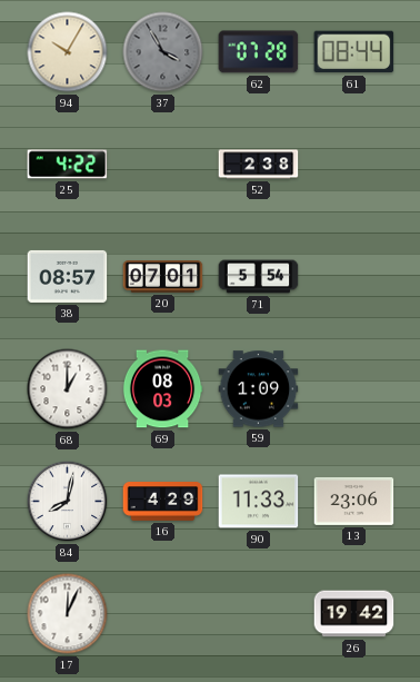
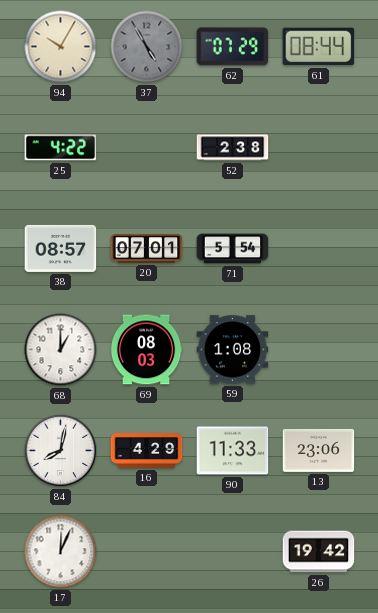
37: 3:55 -> 4:55 (147, 47)
62: 07:28 -> 07:29 (233, 47)
59: 1:09 -> 1:08 (233, 350)
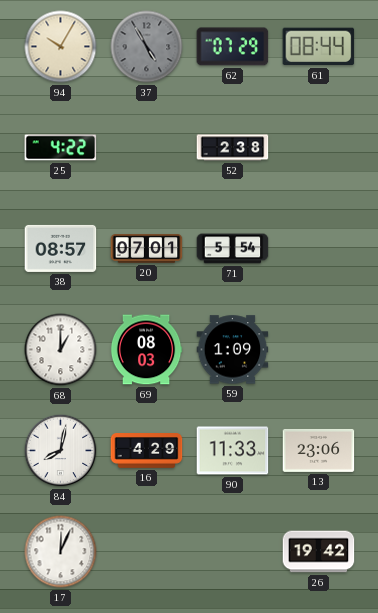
59: 1:08 -> 1:09 (233, 350)
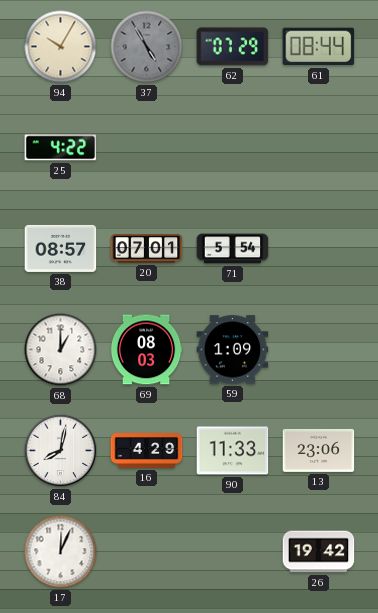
52: 2:38 -> none (233, 148)
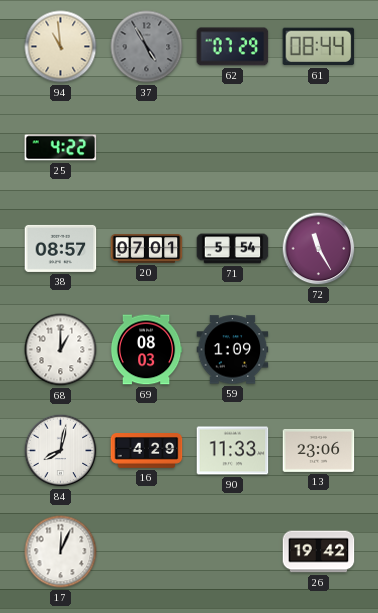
94: 10:05 -> 10:59 (61, 47)
72: none -> 11:25 (319, 249)
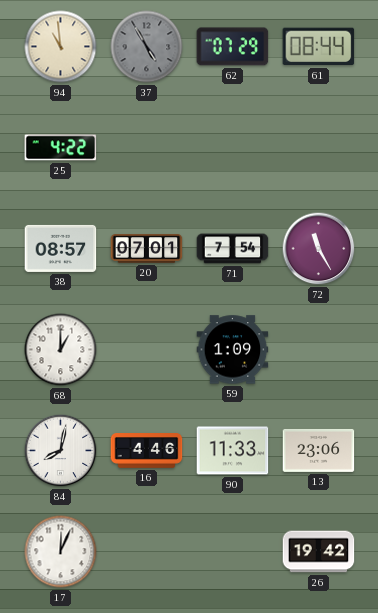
71: 5:54 -> 7:54 (233, 249)
69: 08:03 -> none (146, 350)
16: 4:29 -> 4:46 (147, 451)
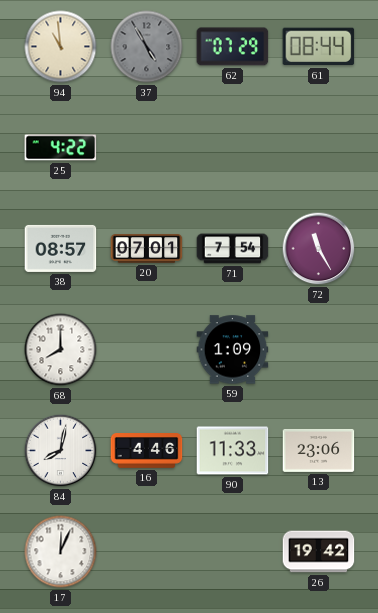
68: 1:00 -> 8:00 (61, 350)
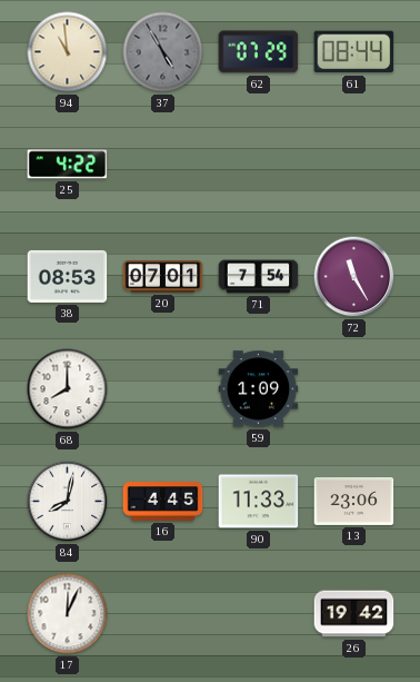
38: 08:57 -> 08:53 (68, 276)
16: 4:46 -> 4:45 (163, 502)
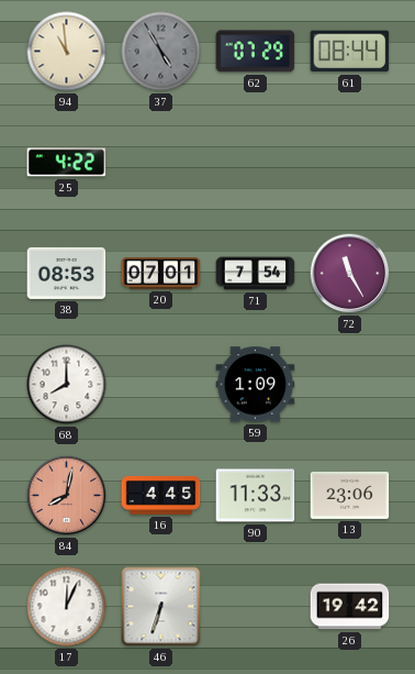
84 dial: white -> salmon (67, 496)
46: none -> 6:33 (161, 607)
